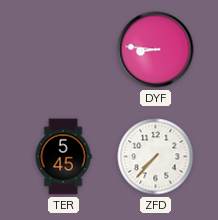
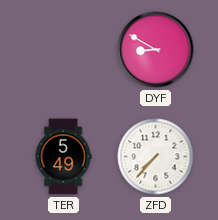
DYF: 8:46 -> 8:50 (156, 50)
TER: 5:45 -> 5:49 (63, 157)
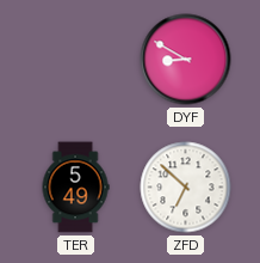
ZFD: 7:37 -> 6:52 (186, 188)
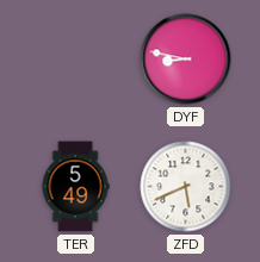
DYF: 8:50 -> 8:47 (186, 60)
ZFD: 6:52 -> 5:41 (186, 187)
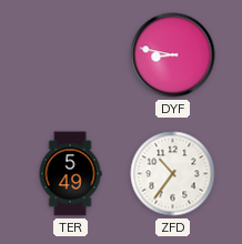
ZFD: 5:41 -> 10:36 (173, 174)
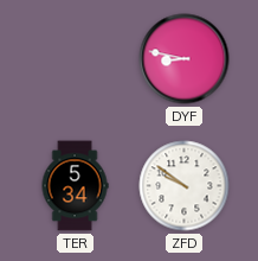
TER: 5:49 -> 5:34 (75, 186)
ZFD: 10:36 -> 9:51 (185, 186)
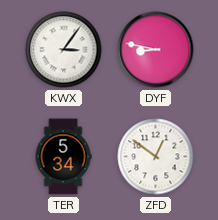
KWX: none -> 3:06 (64, 50)
ZFD: 9:51 -> 12:51 (156, 157)
